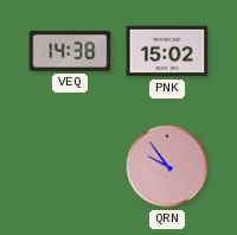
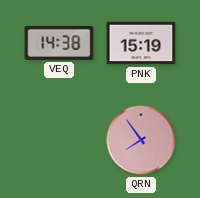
PNK: 15:02 -> 15:19 (141, 43)
QRN: 9:54 -> 7:54 (141, 140)
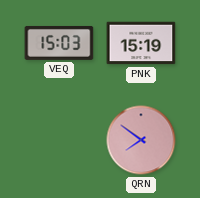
VEQ: 14:38 -> 15:03 (59, 43)
QRN: 7:54 -> 7:51 (141, 140)
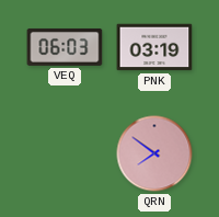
VEQ: 15:03 -> 06:03 (65, 47)
PNK: 15:19 -> 03:19 (154, 47)
